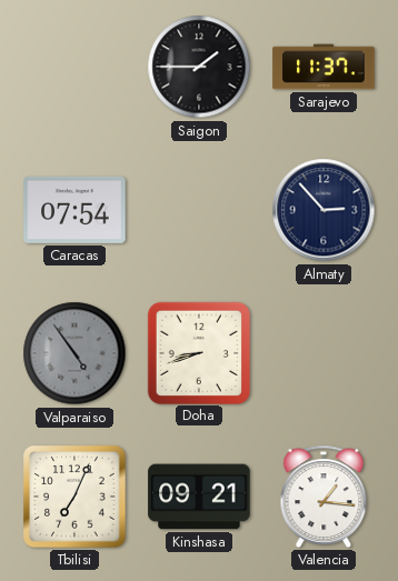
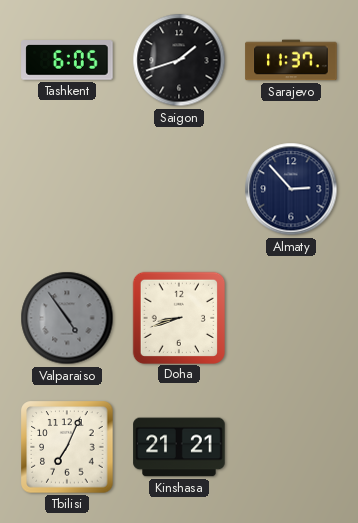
Tashkent: none -> 6:05 (67, 60)
Saigon: 1:45 -> 1:42 (179, 60)
Caracas: 07:54 -> none (74, 210)
Kinshasa: 09:21 -> 21:21 (179, 447)
Valencia: 1:16 -> none (324, 497)
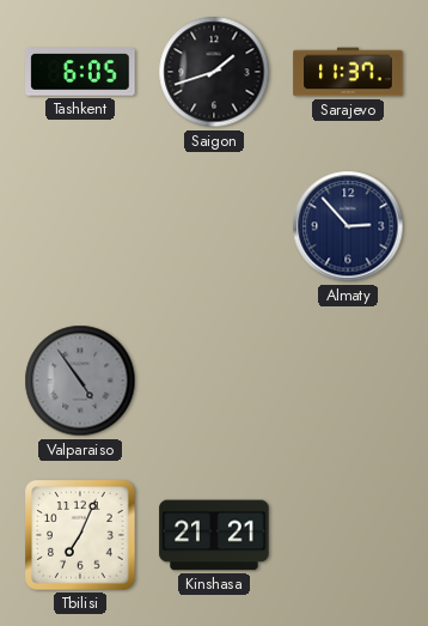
Doha: 8:42 -> none (178, 317)
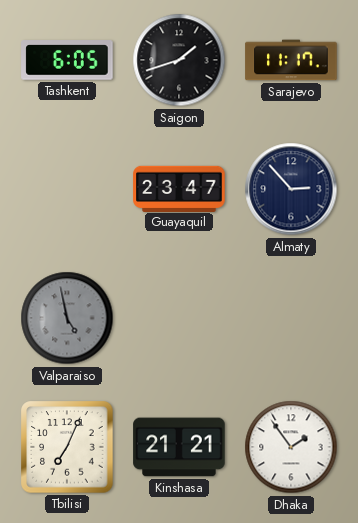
Sarajevo: 11:37 -> 11:17 (291, 60)
Guayaquil: none -> 23:47 (179, 188)
Valparaiso: 4:54 -> 4:58 (67, 318)
Dhaka: none -> 1:54 (291, 447)
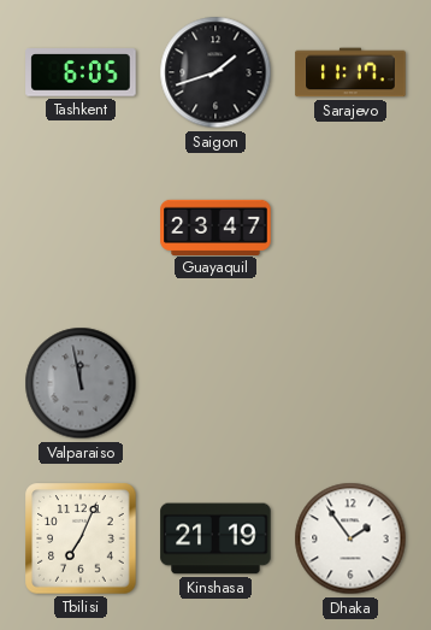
Almaty: 2:53 -> none (291, 189)
Valparaiso: 4:58 -> 11:58 (81, 383)
Kinshasa: 21:21 -> 21:19 (215, 538)
